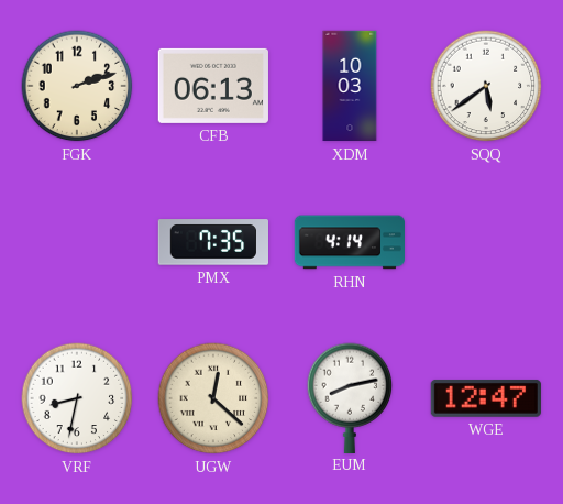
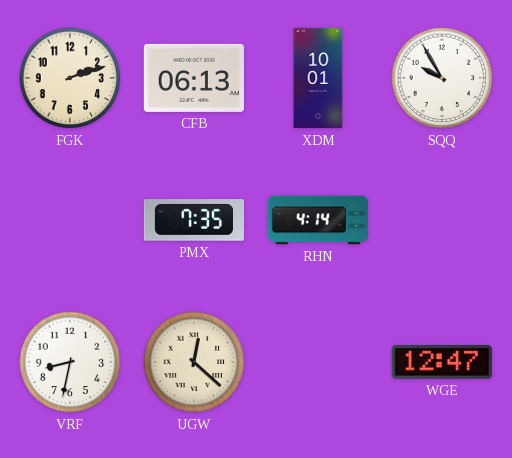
XDM: 10:03 -> 10:01 (318, 78)
SQQ: 5:39 -> 9:55 (442, 78)
EUM: 8:13 -> none (350, 397)
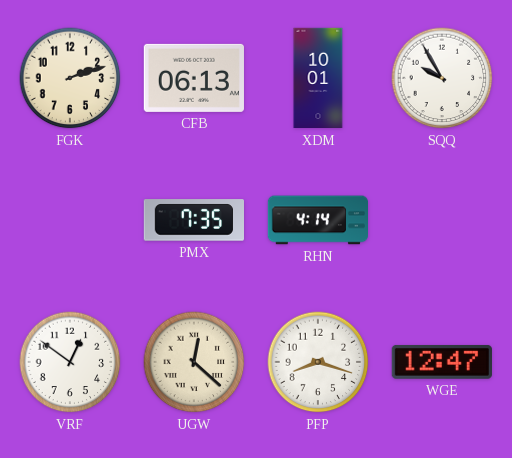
VRF: 8:32 -> 12:51 (70, 362)
PFP: none -> 8:18 (318, 362)
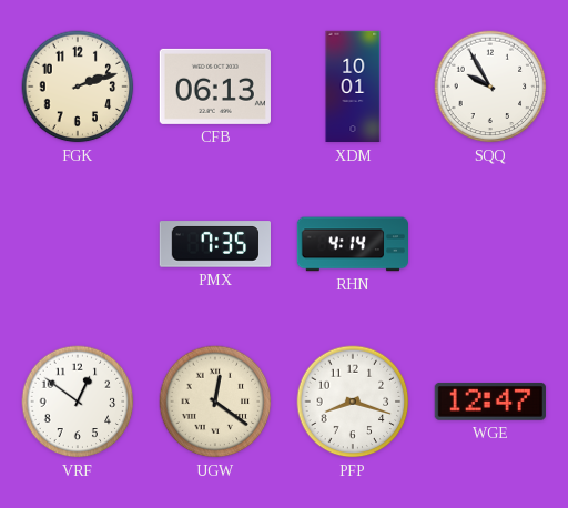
UGW: 12:22 -> 12:21 (215, 402)
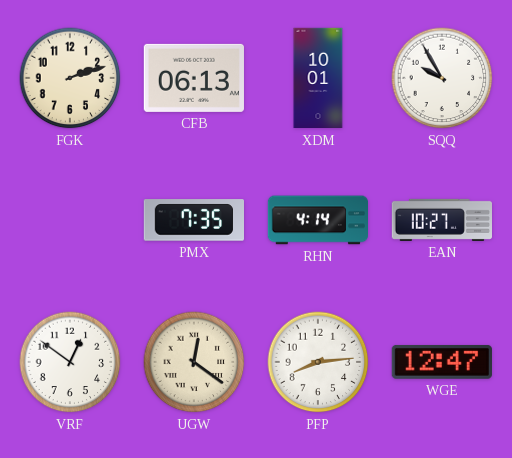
EAN: none -> 10:27 (441, 220)
PFP: 8:18 -> 8:14 (318, 362)
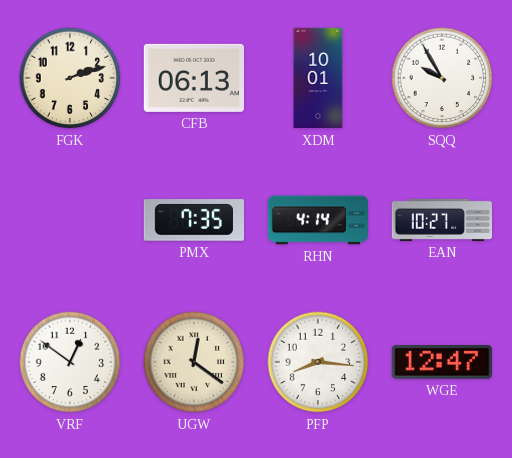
PFP: 8:14 -> 8:16 (318, 362)
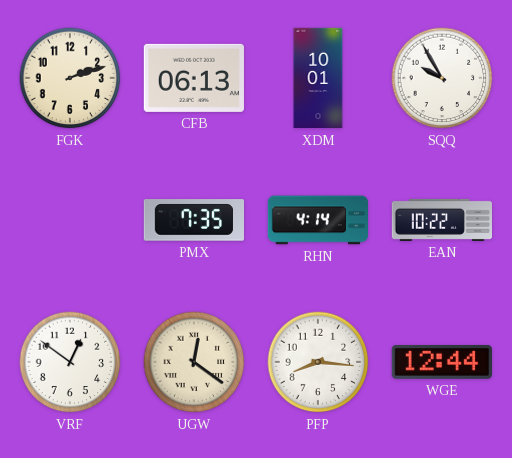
EAN: 10:27 -> 10:22 (441, 220)
WGE: 12:47 -> 12:44 (442, 362)
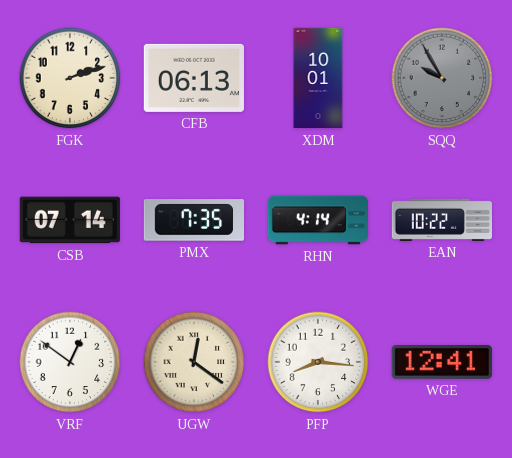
SQQ dial: white -> grey (442, 78)
CSB: none -> 07:14 (70, 220)
WGE: 12:44 -> 12:41 (442, 362)
